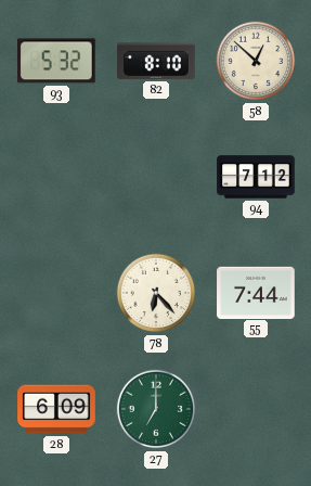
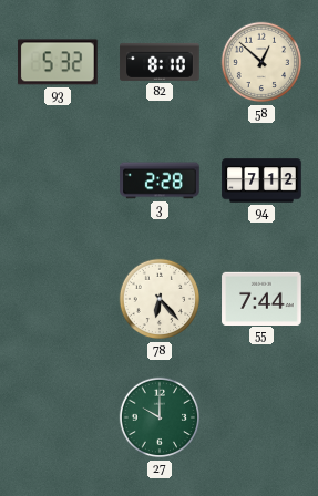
3: none -> 2:28 (160, 180)
28: 6:09 -> none (56, 409)
27: 7:00 -> 10:00 (160, 417)
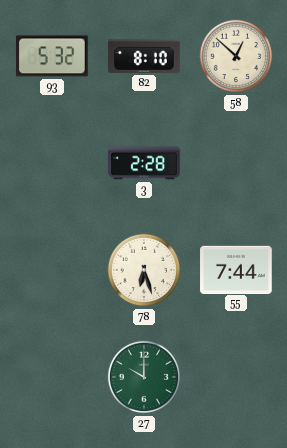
94: 7:12 -> none (261, 180)
78: 6:23 -> 6:27 (144, 270)
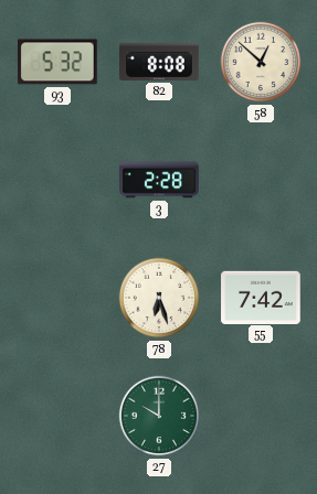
82: 8:10 -> 8:08 (159, 62)
55: 7:44 -> 7:42 (261, 297)
